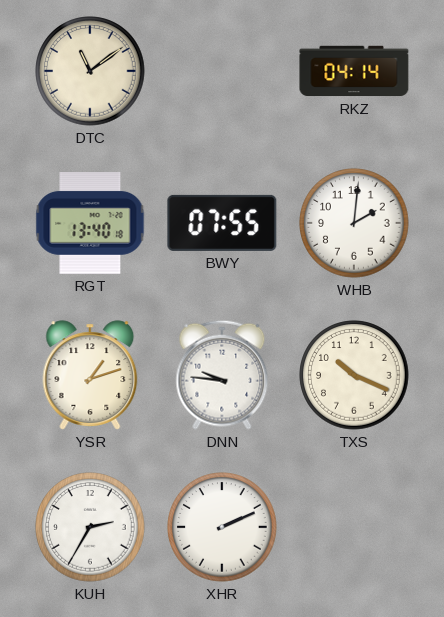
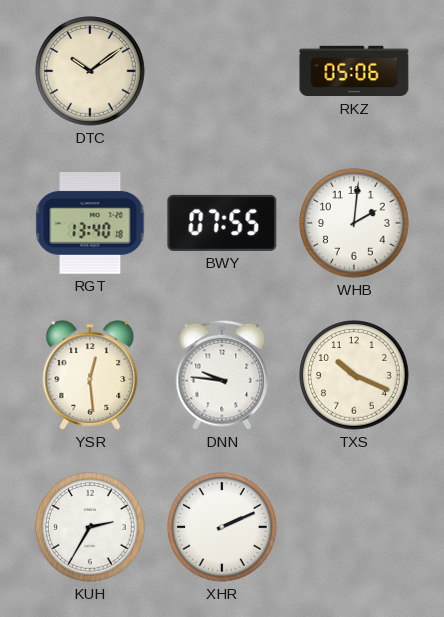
DTC: 11:09 -> 10:09 (90, 71)
RKZ: 04:14 -> 05:06 (354, 71)
YSR: 1:12 -> 12:29 (90, 375)
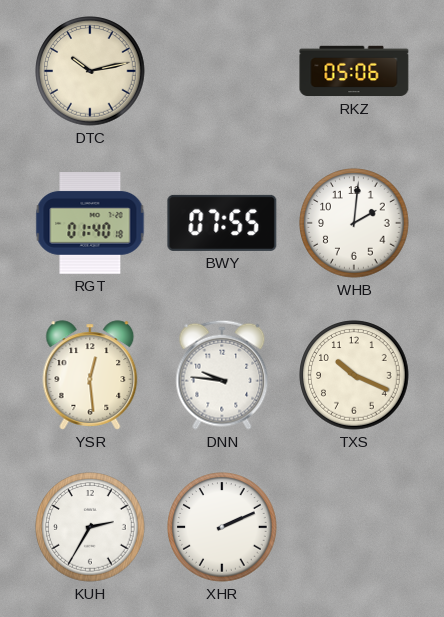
DTC: 10:09 -> 10:13 (90, 71)
RGT: 13:40 -> 01:40 (90, 224)
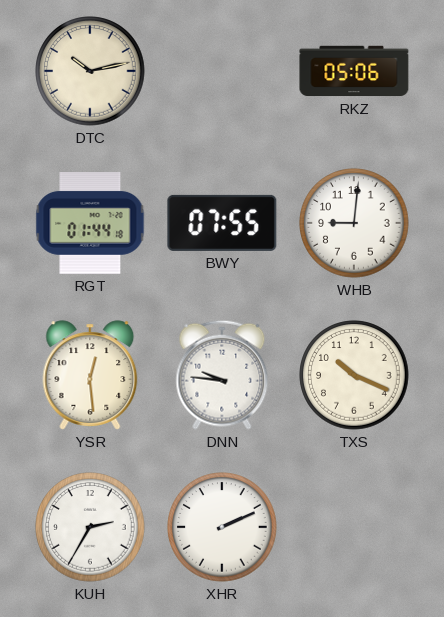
RGT: 01:40 -> 01:44 (90, 224)
WHB: 2:01 -> 9:01 (354, 223)
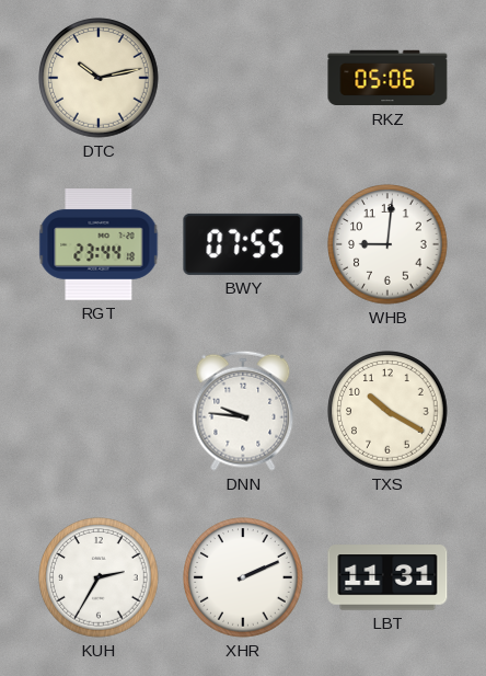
RGT: 01:44 -> 23:44 (99, 245)
YSR: 12:29 -> none (90, 375)
TXS: 10:19 -> 10:20 (387, 411)
LBT: none -> 11:31 (387, 577)
